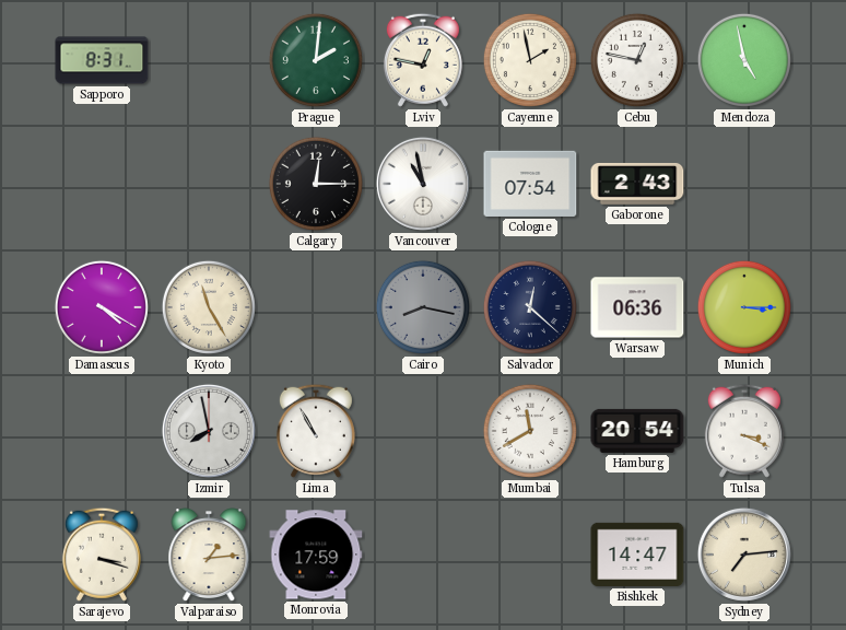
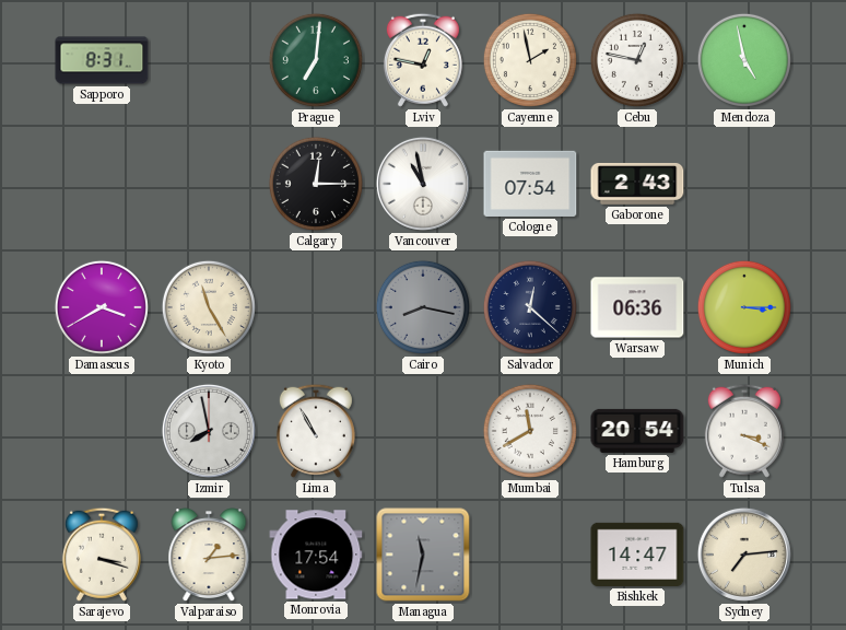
Prague: 2:01 -> 7:01 (316, 60)
Damascus: 4:20 -> 3:40 (102, 307)
Monrovia: 17:59 -> 17:54 (316, 555)
Managua: none -> 11:32 (423, 555)
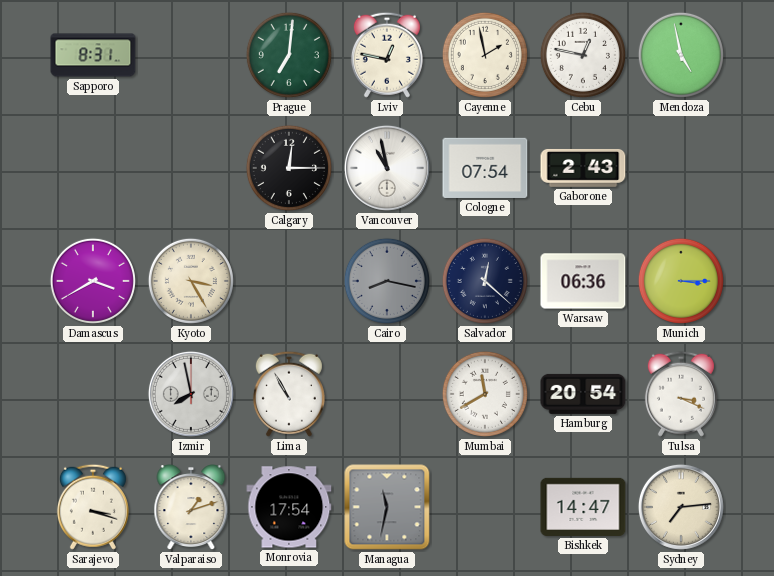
Kyoto: 11:25 -> 3:25 (191, 281)
Valparaiso: 1:14 -> 1:12 (191, 508)
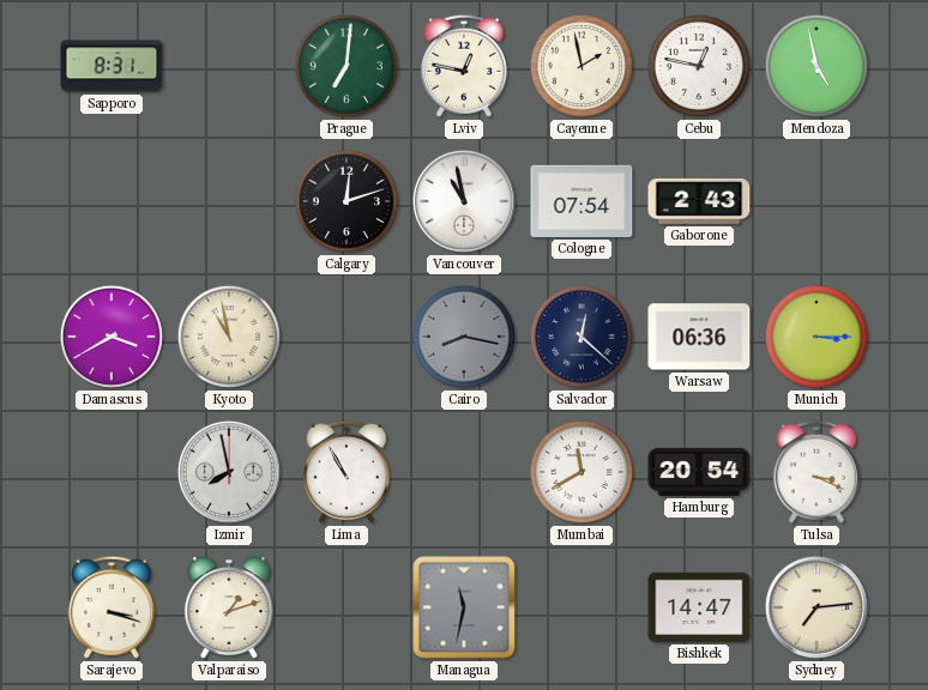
Calgary: 12:15 -> 12:12 (347, 201)
Kyoto: 3:25 -> 10:58 (229, 337)
Monrovia: 17:54 -> none (289, 507)
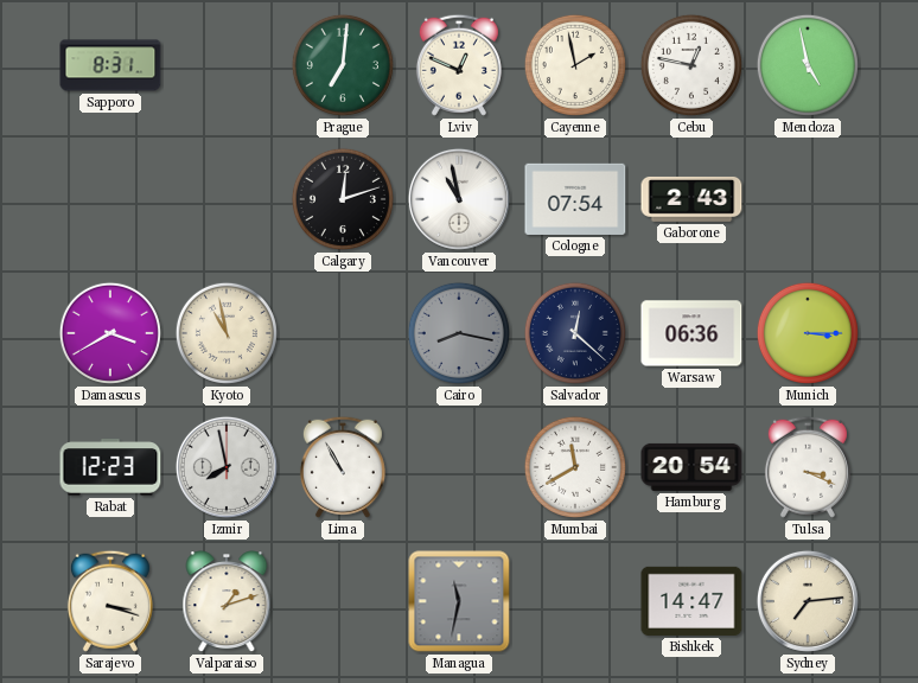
Lviv: 12:47 -> 12:49 (459, 65)
Rabat: none -> 12:23 (110, 467)
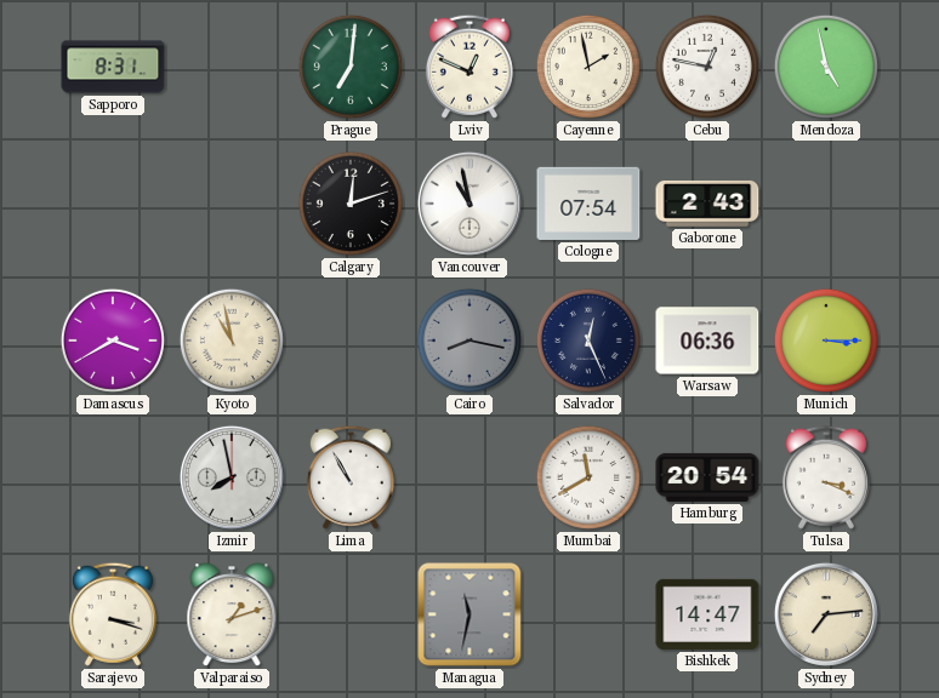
Salvador: 12:22 -> 12:26 (588, 341)
Rabat: 12:23 -> none (110, 467)
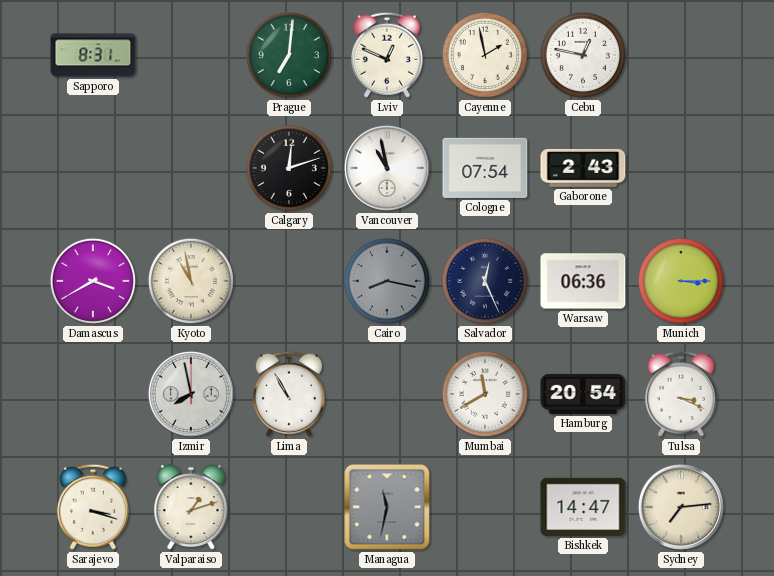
Mendoza: 4:58 -> none (826, 67)
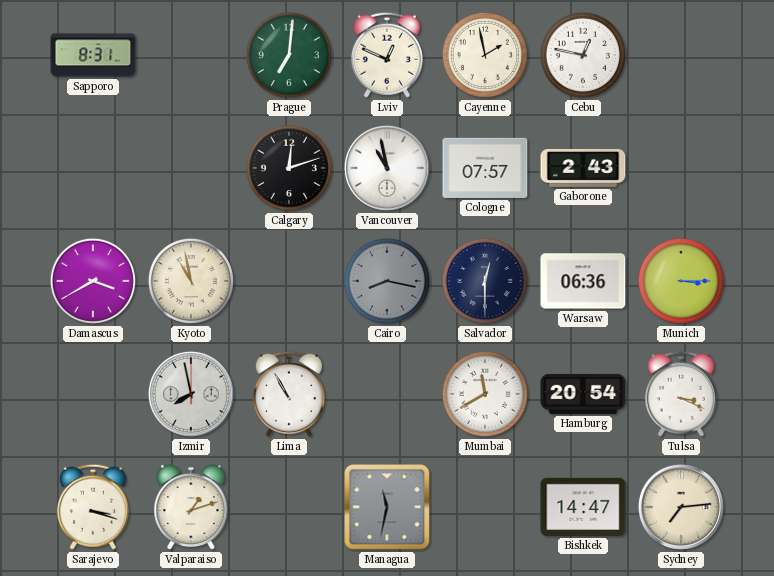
Cologne: 07:54 -> 07:57 (485, 168)
Salvador: 12:26 -> 12:30 (485, 281)
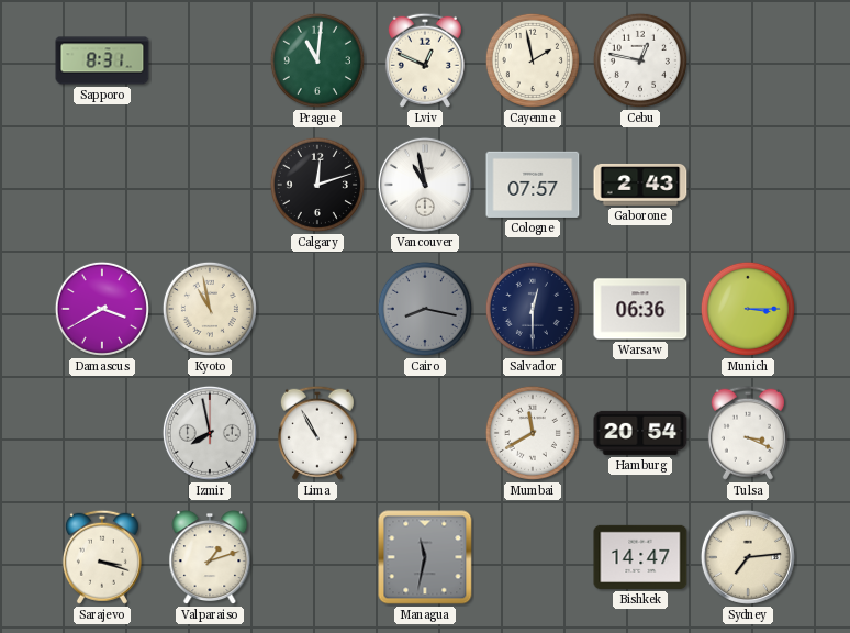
Prague: 7:01 -> 11:01 (317, 60)
